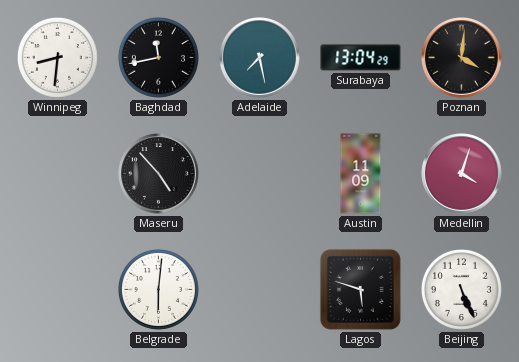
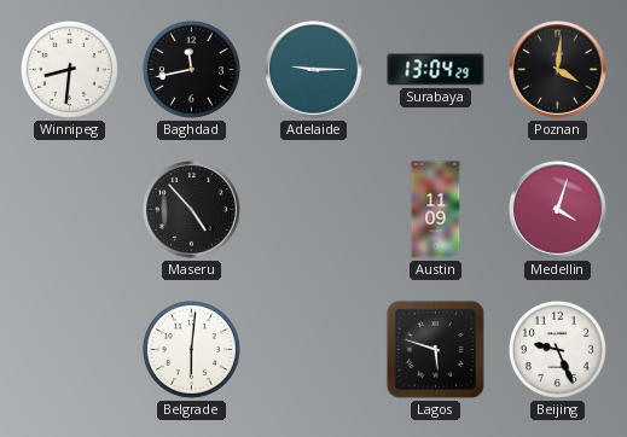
Adelaide: 7:28 -> 9:15 (314, 70)
Beijing: 5:26 -> 9:26 (557, 349)
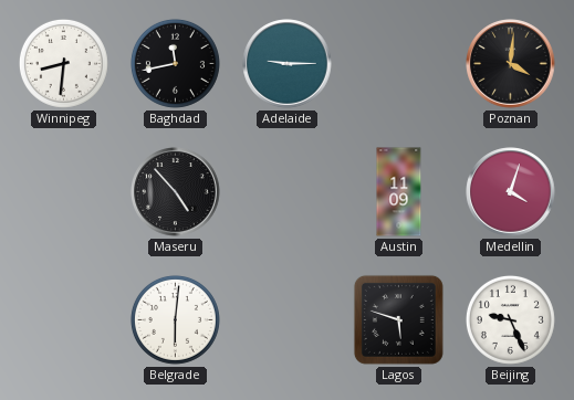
Surabaya: 13:04 -> none (436, 70)
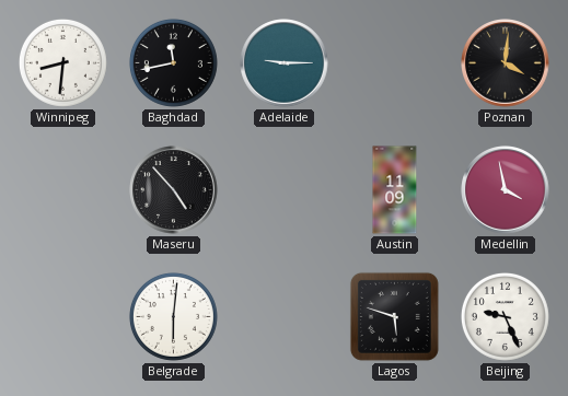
Medellin: 4:03 -> 3:58 (506, 190)
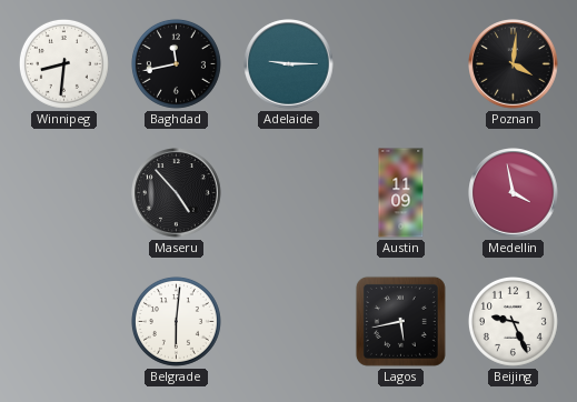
Lagos: 5:48 -> 5:43 (400, 321)
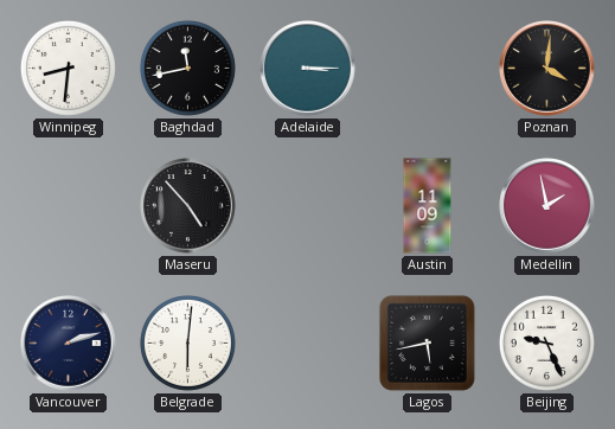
Adelaide: 9:15 -> 3:15 (308, 69)
Medellin: 3:58 -> 1:58 (547, 206)
Vancouver: none -> 2:12 (69, 344)
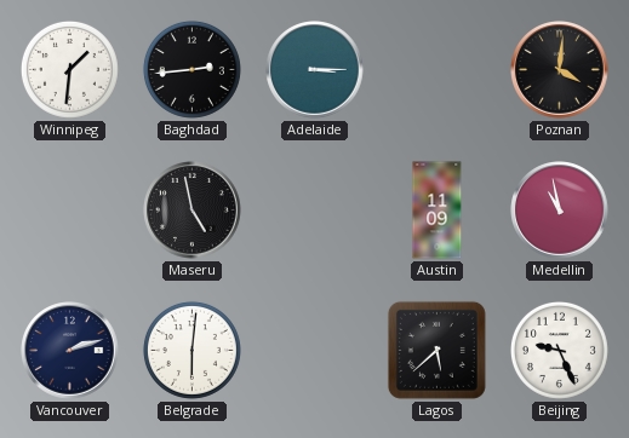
Winnipeg: 8:31 -> 1:31 (69, 69)
Baghdad: 11:43 -> 2:44 (191, 69)
Maseru: 4:53 -> 4:58 (193, 211)
Medellin: 1:58 -> 10:58 (560, 211)
Lagos: 5:43 -> 5:38 (436, 350)
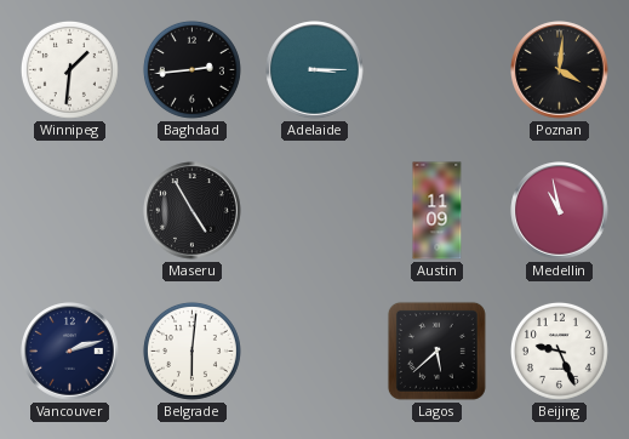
Maseru: 4:58 -> 4:55 (193, 211)
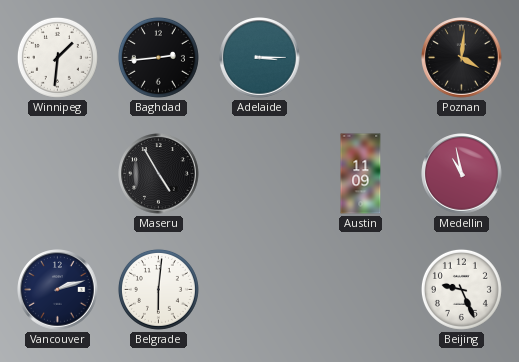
Lagos: 5:38 -> none (436, 350)
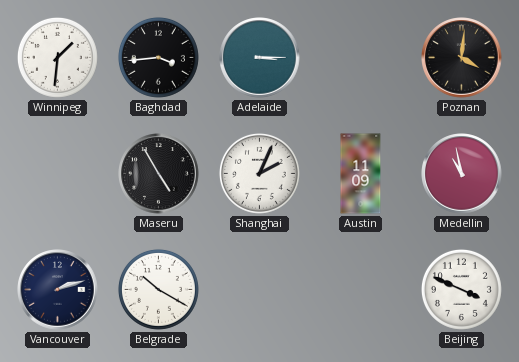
Baghdad: 2:44 -> 3:44 (158, 57)
Shanghai: none -> 2:04 (259, 173)
Belgrade: 6:01 -> 10:20 (158, 289)
Beijing: 9:26 -> 3:49 (461, 289)
